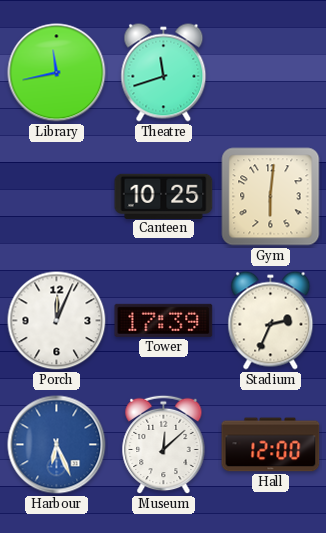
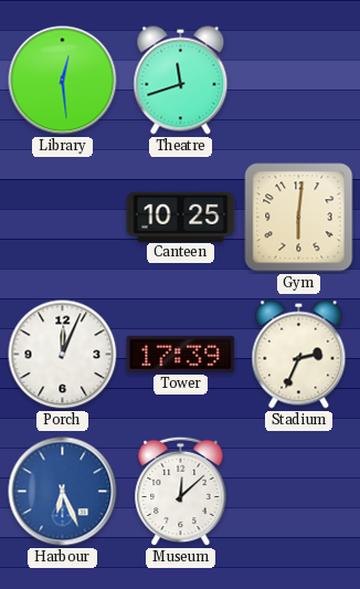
Library: 11:43 -> 12:29 (63, 81)
Hall: 12:00 -> none (271, 445)
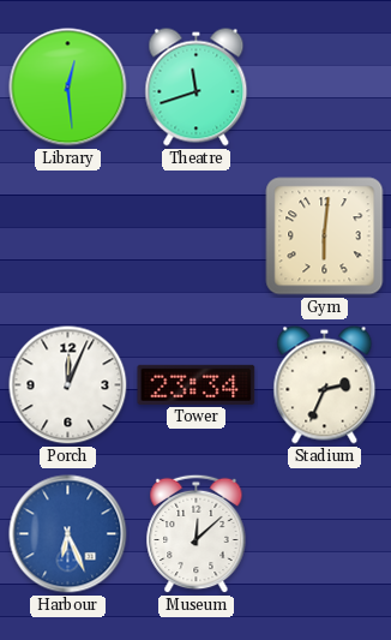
Canteen: 10:25 -> none (181, 217)
Tower: 17:39 -> 23:34 (197, 384)
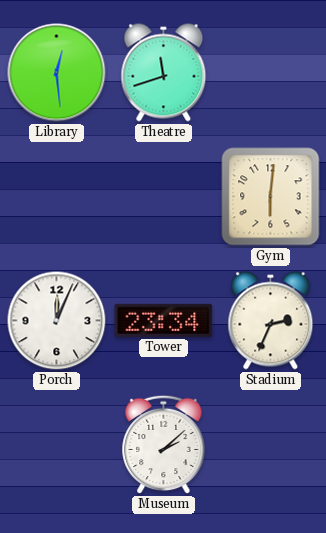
Harbour: 6:26 -> none (68, 534)
Museum: 12:08 -> 2:08 (164, 445)
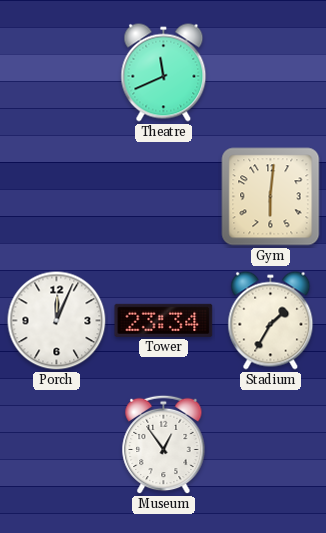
Library: 12:29 -> none (57, 73)
Theatre: 11:42 -> 11:41 (164, 73)
Stadium: 2:34 -> 1:35 (271, 321)
Museum: 2:08 -> 12:54 (164, 445)
